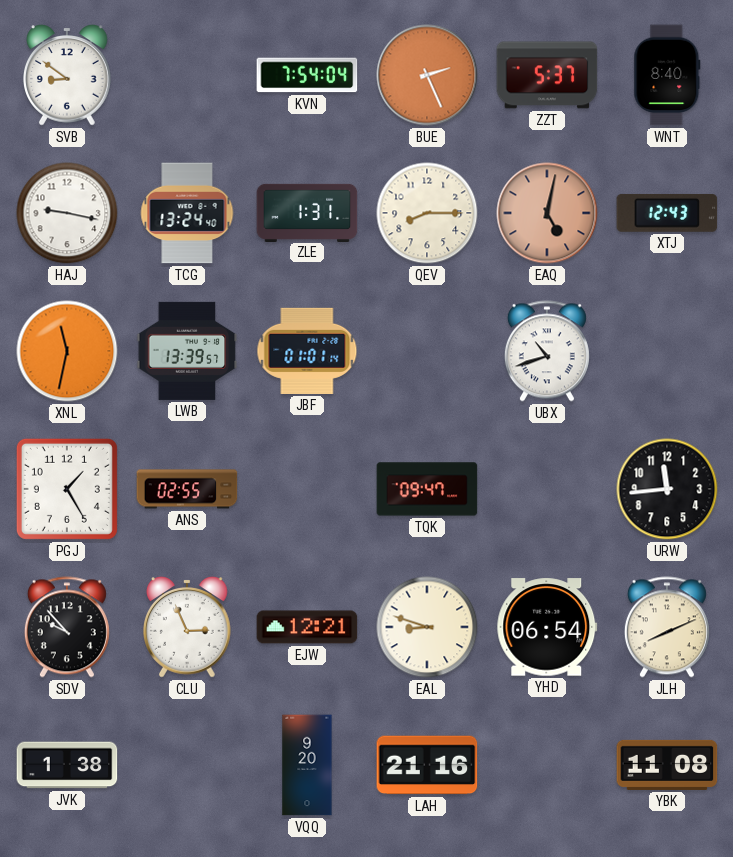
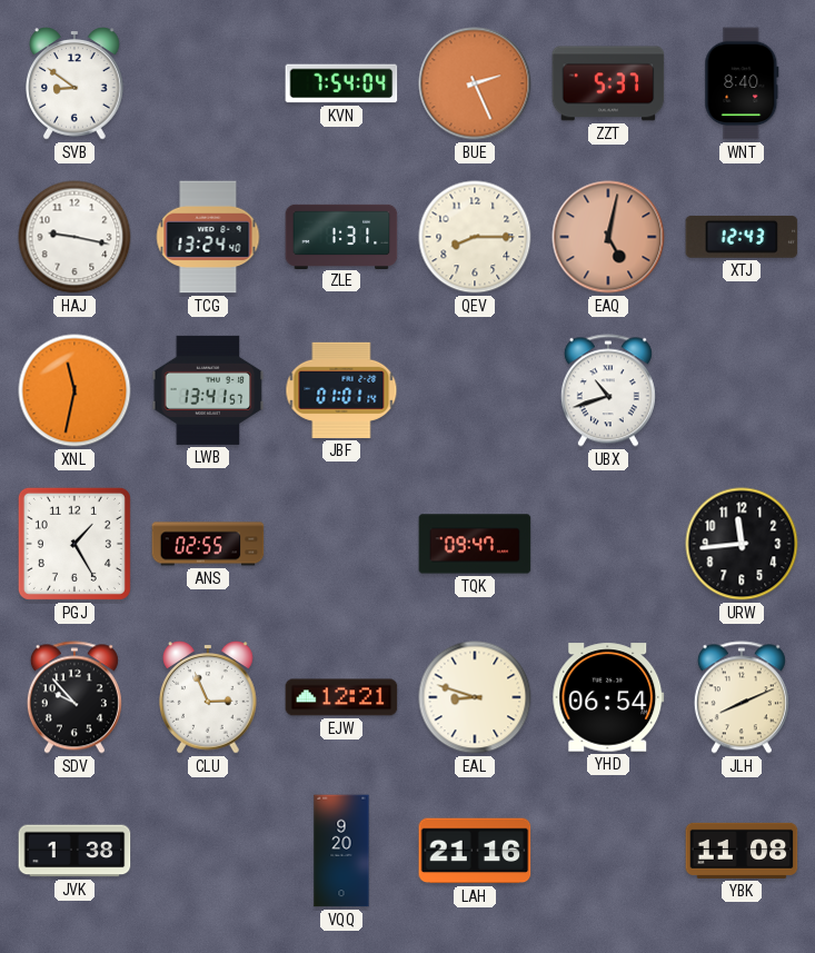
LWB: 13:39 -> 13:41 (208, 390)
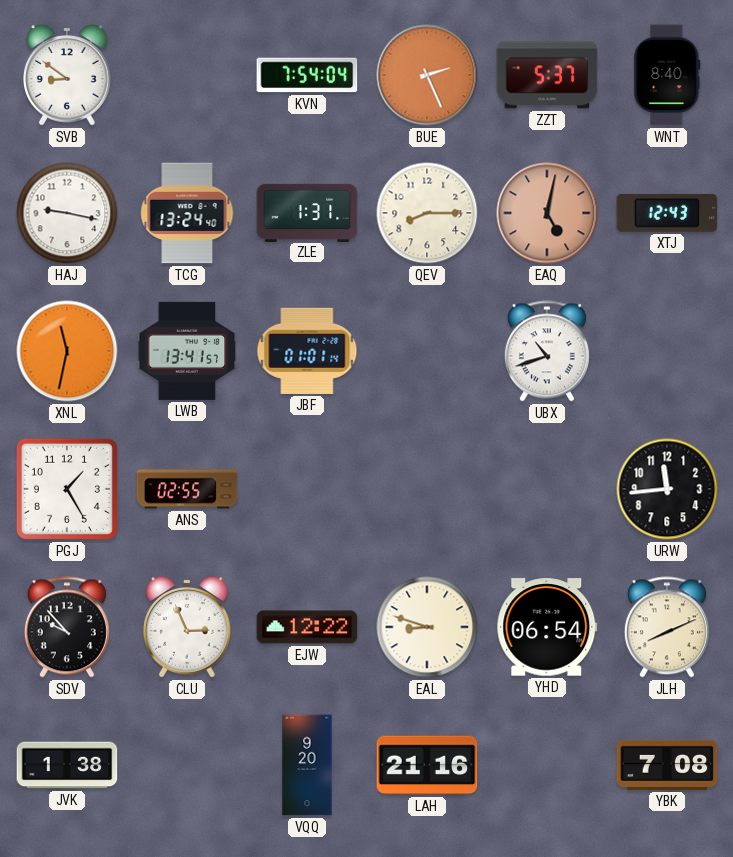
TQK: 09:47 -> none (475, 544)
EJW: 12:21 -> 12:22 (307, 627)
YBK: 11:08 -> 7:08 (667, 765)
